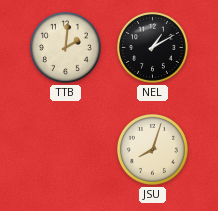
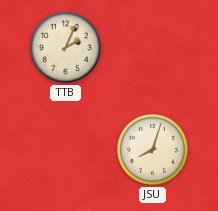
TTB: 2:01 -> 2:04 (65, 47)
NEL: 1:10 -> none (152, 47)
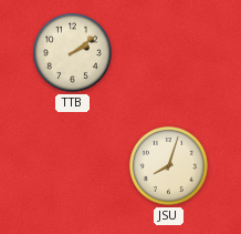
TTB: 2:04 -> 2:09 (72, 52)
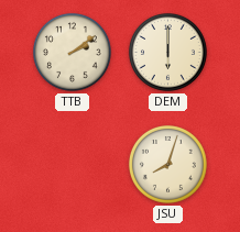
DEM: none -> 6:00 (167, 52)
